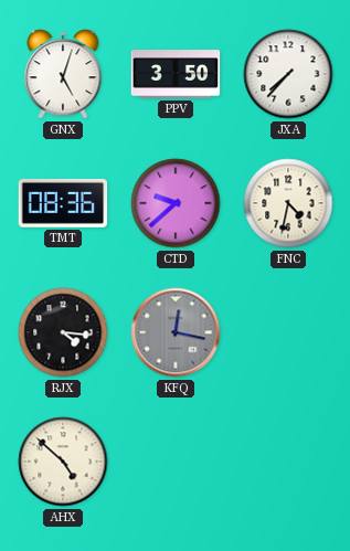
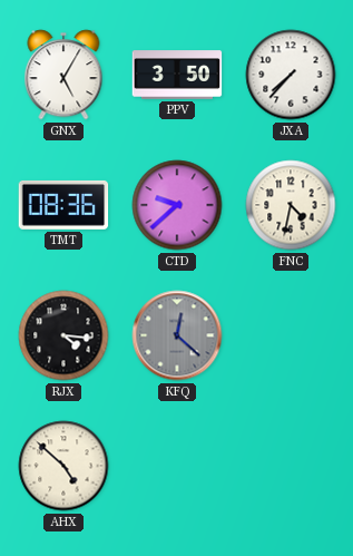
GNX: 5:03 -> 5:05 (63, 75)
KFQ: 12:17 -> 12:22 (177, 335)
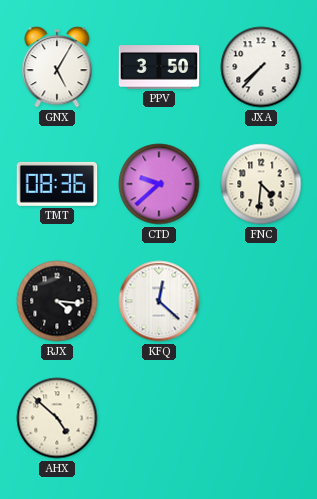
FNC: 4:32 -> 4:31 (261, 184)
KFQ dial: grey -> white (159, 301)
